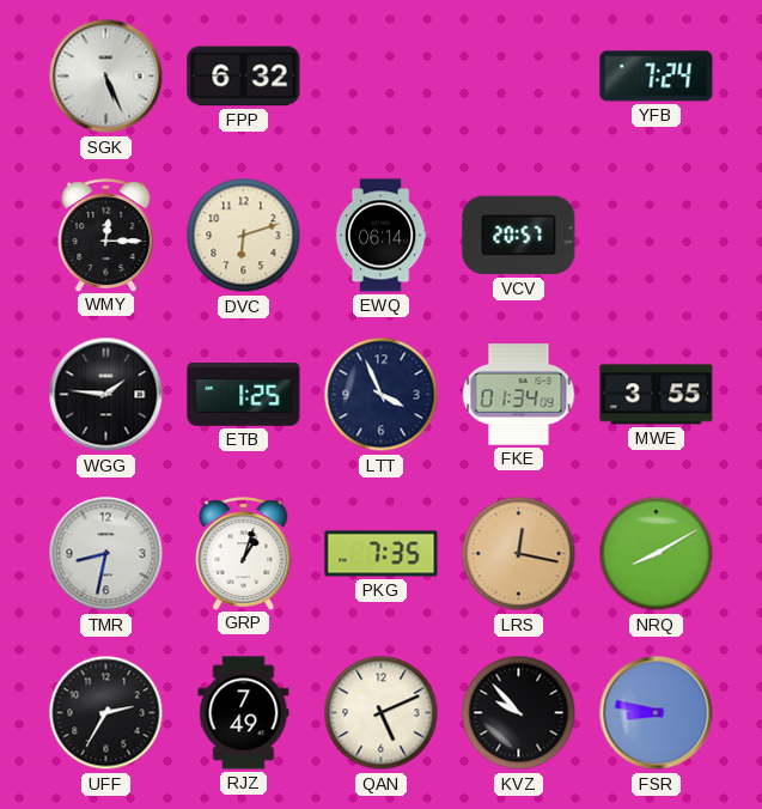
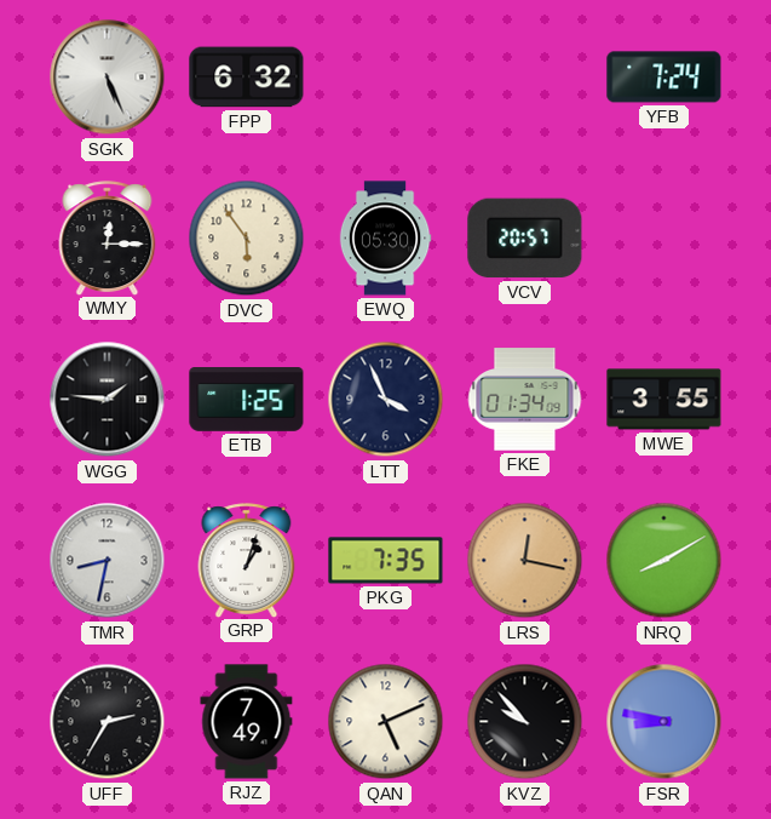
DVC: 6:12 -> 5:54 (247, 239)
EWQ: 06:14 -> 05:30 (385, 239)
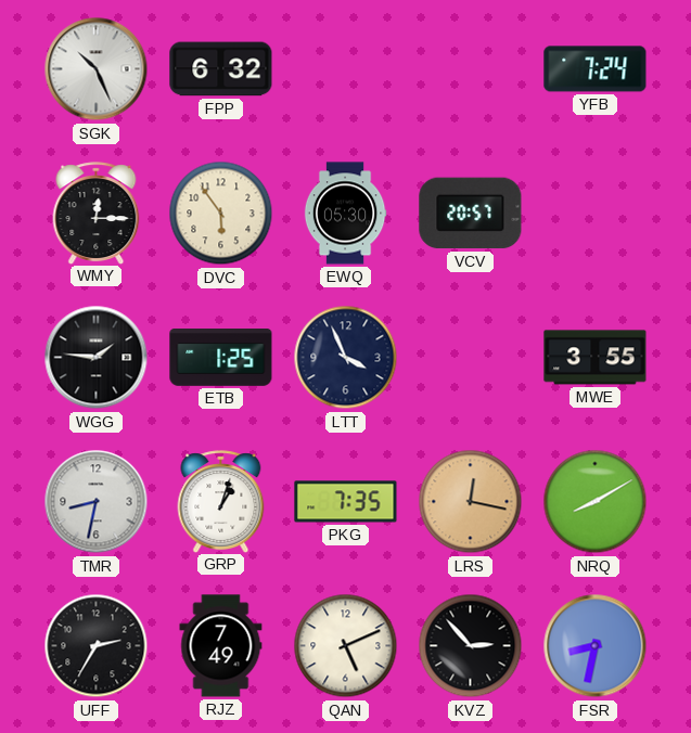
SGK: 5:26 -> 10:26 (97, 69)
FKE: 01:34 -> none (525, 400)
KVZ: 9:53 -> 2:53 (471, 646)
FSR: 8:47 -> 8:32 (596, 646)
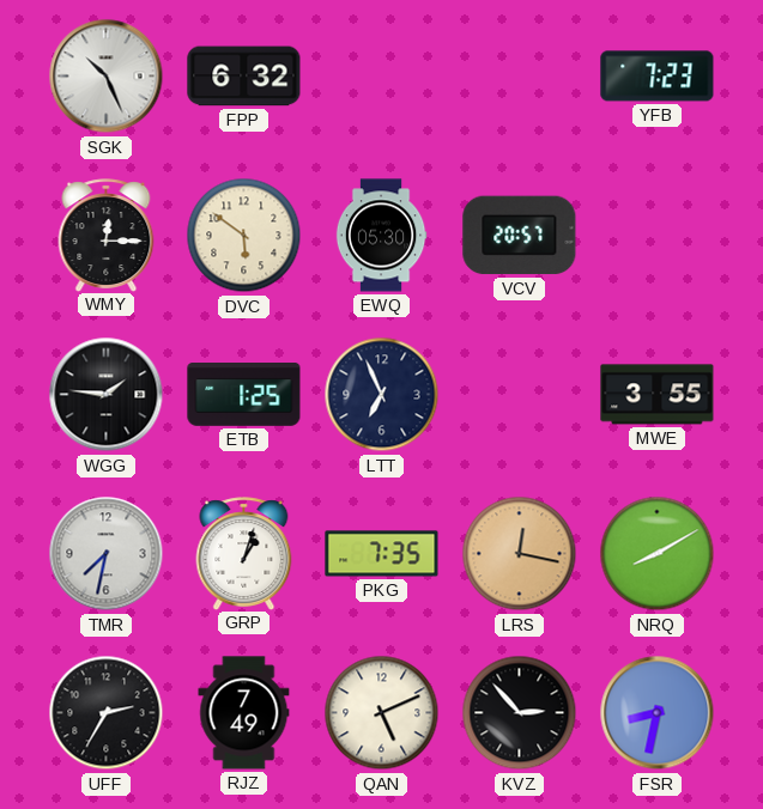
YFB: 7:24 -> 7:23 (658, 77)
DVC: 5:54 -> 5:51 (244, 236)
LTT: 3:56 -> 6:56 (382, 395)
TMR: 8:32 -> 7:32 (107, 554)
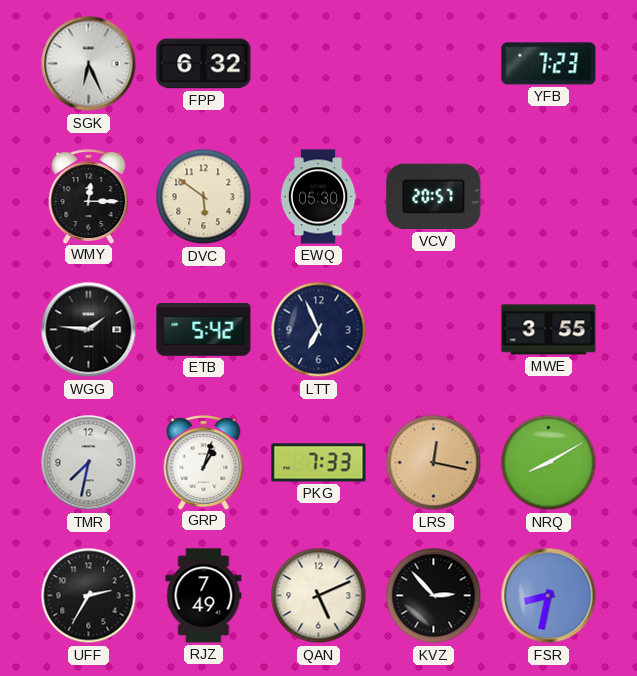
SGK: 10:26 -> 6:26 (89, 64)
ETB: 1:25 -> 5:42 (204, 330)
PKG: 7:35 -> 7:33 (319, 463)
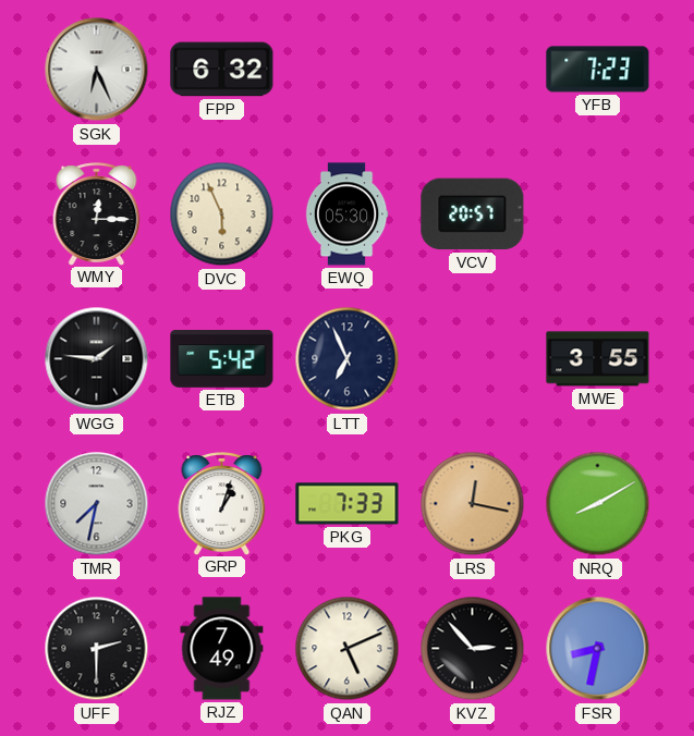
DVC: 5:51 -> 5:56 (222, 214)
UFF: 2:35 -> 2:30 (97, 649)
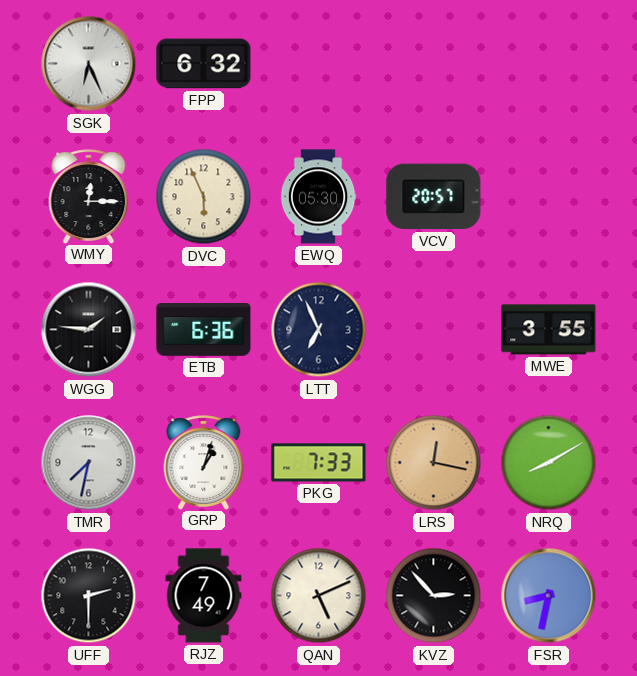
YFB: 7:23 -> none (598, 70)
ETB: 5:42 -> 6:36 (204, 330)
